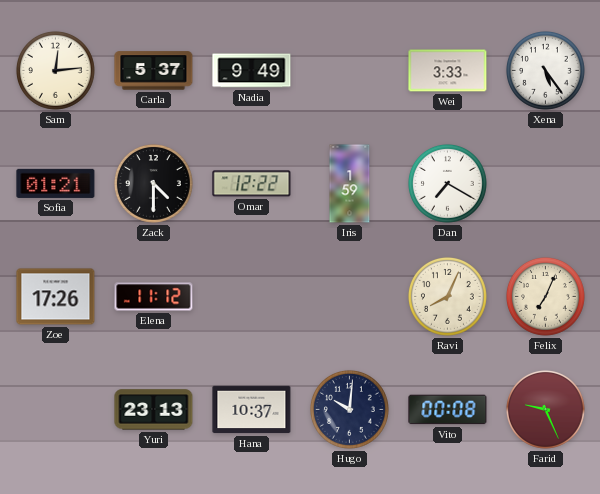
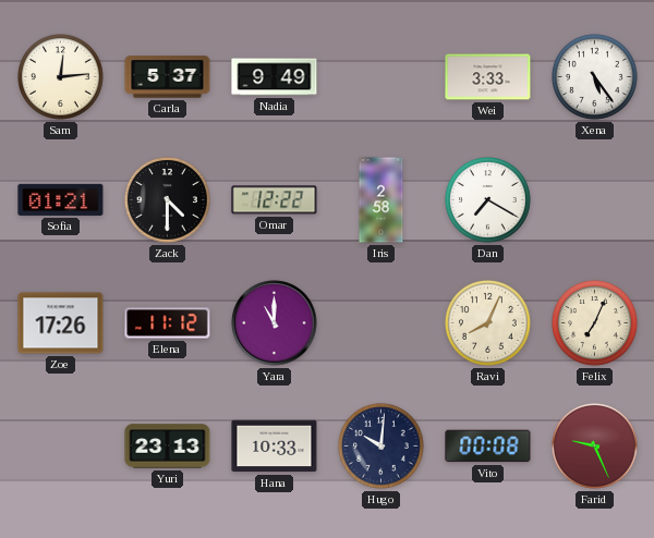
Iris: 1:59 -> 2:58 (381, 200)
Yara: none -> 11:00 (275, 323)
Hana: 10:37 -> 10:33 (275, 447)
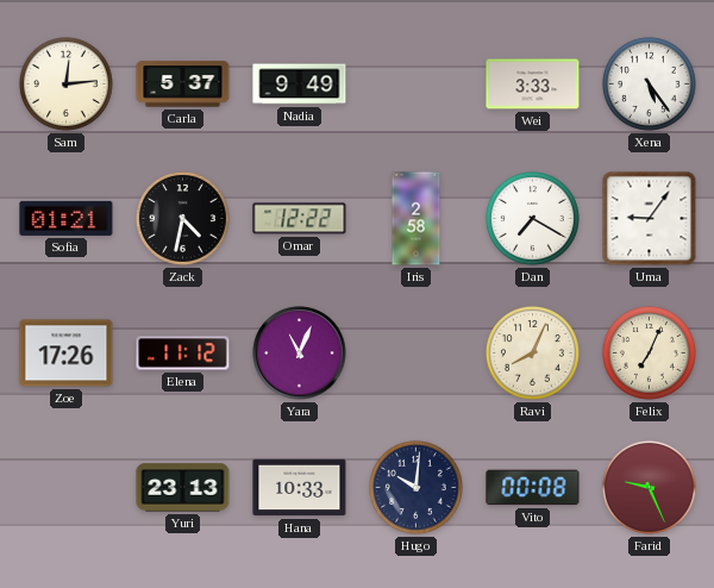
Zack: 4:30 -> 4:32 (182, 218)
Uma: none -> 9:06 (650, 219)
Yara: 11:00 -> 11:04 (300, 354)
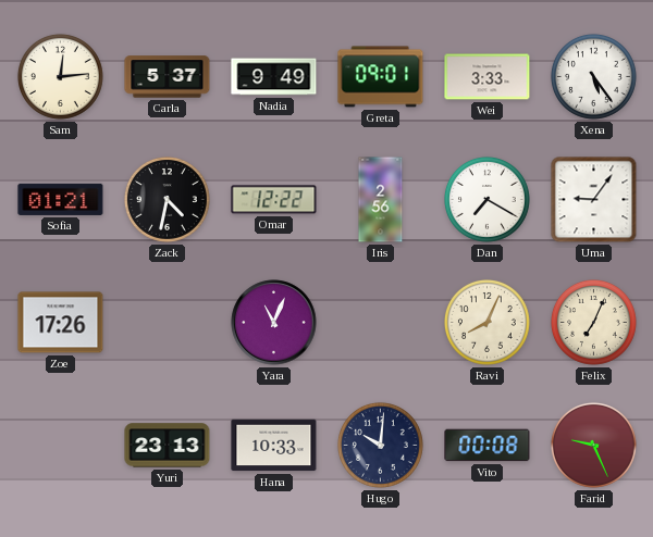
Greta: none -> 09:01 (381, 77)
Iris: 2:58 -> 2:56 (381, 200)
Elena: 11:12 -> none (183, 354)
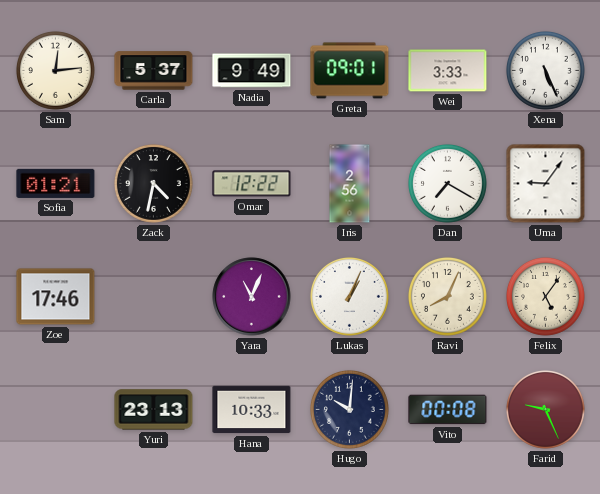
Xena: 5:24 -> 5:26 (545, 70)
Zoe: 17:26 -> 17:46 (56, 297)
Lukas: none -> 1:04 (349, 296)
Felix: 7:04 -> 5:06 (545, 296)
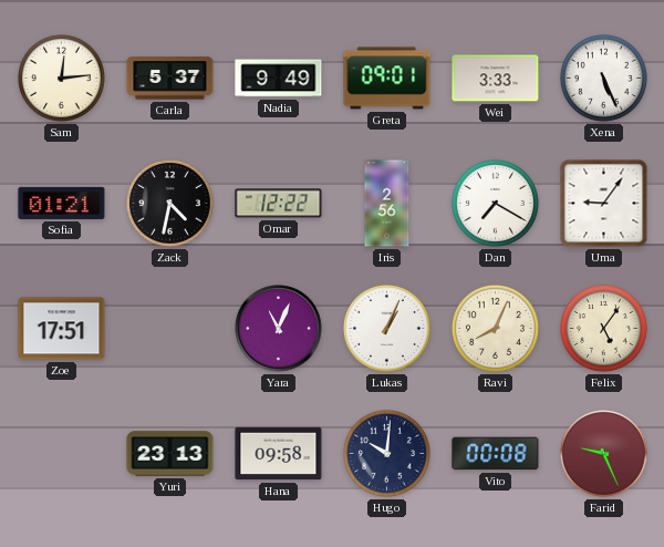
Zoe: 17:46 -> 17:51 (62, 329)
Hana: 10:33 -> 09:58 (279, 454)
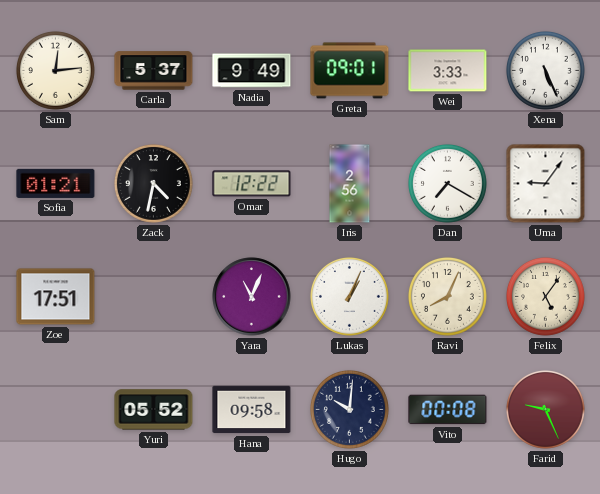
Yuri: 23:13 -> 05:52 (154, 410)
